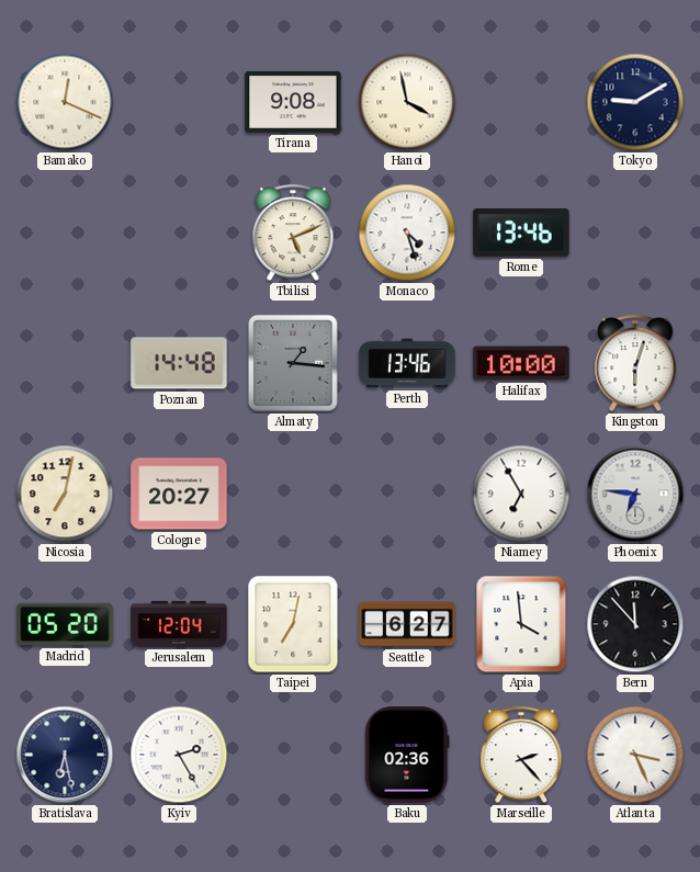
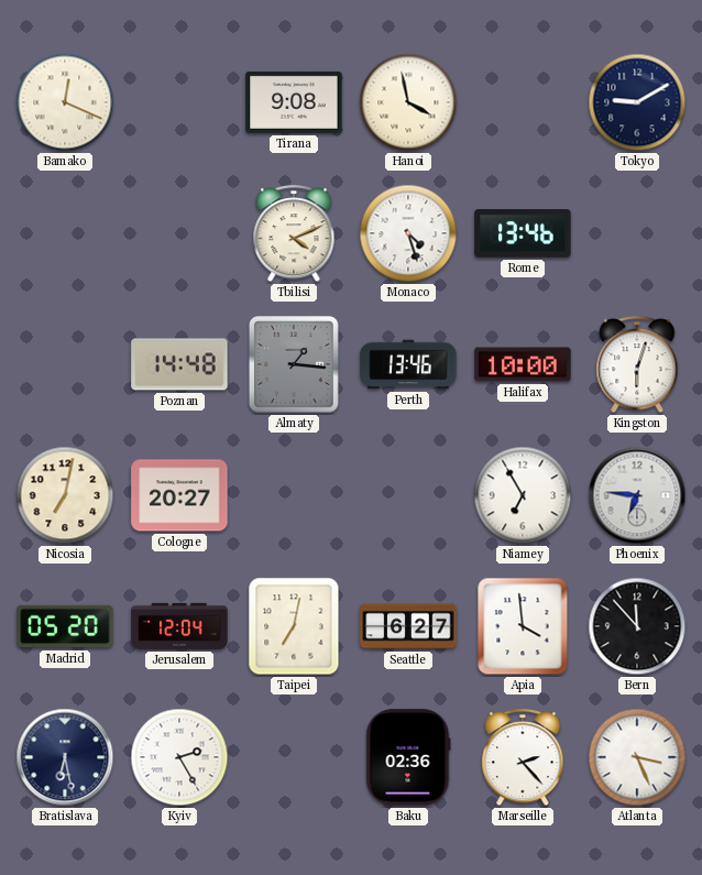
Tbilisi: 5:11 -> 4:11 (294, 234)
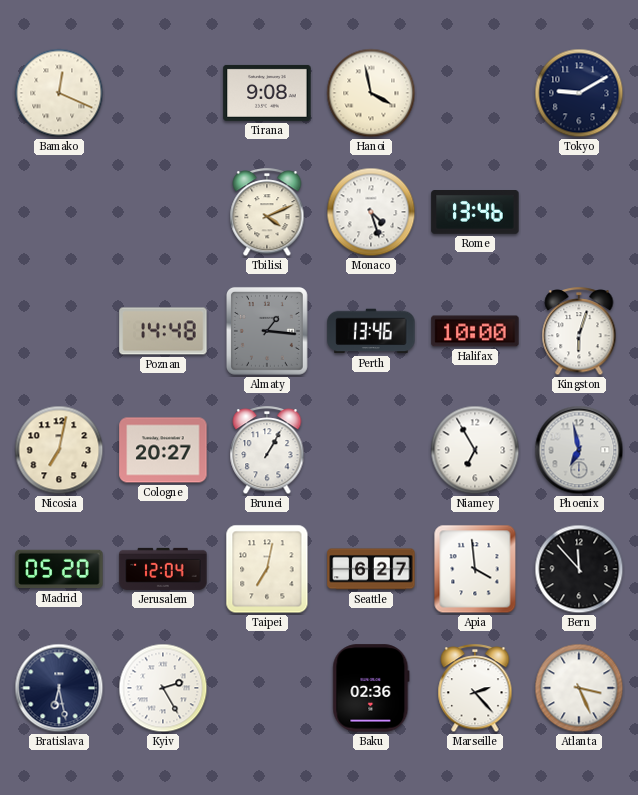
Brunei: none -> 1:05 (267, 451)
Phoenix: 6:46 -> 6:58 (579, 450)
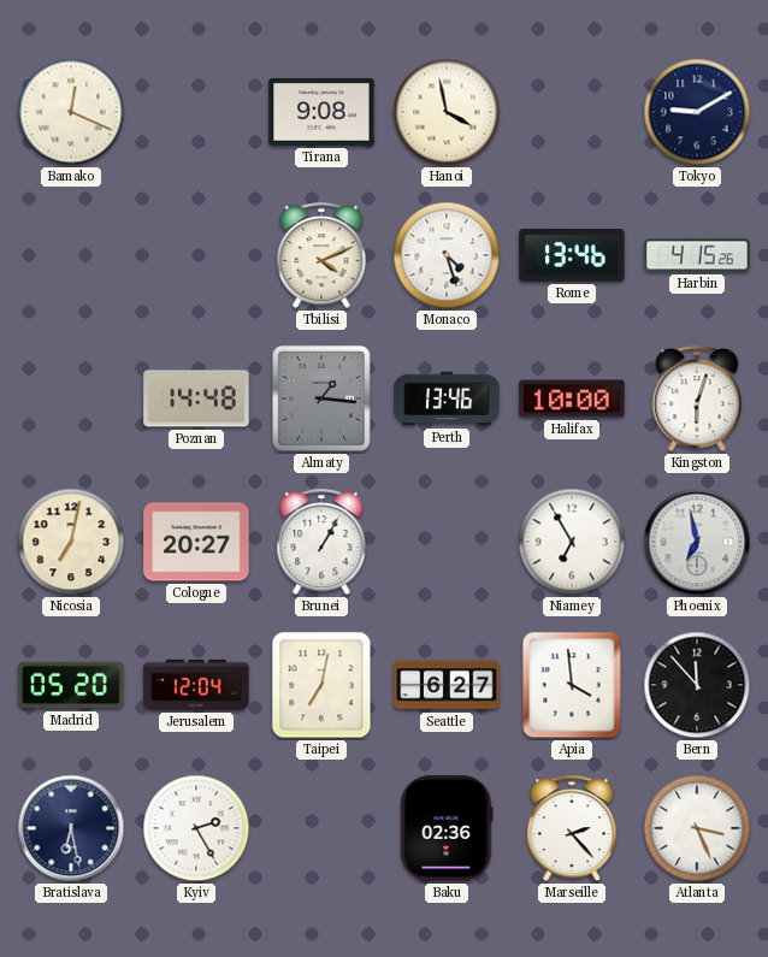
Harbin: none -> 4:15 (697, 255)
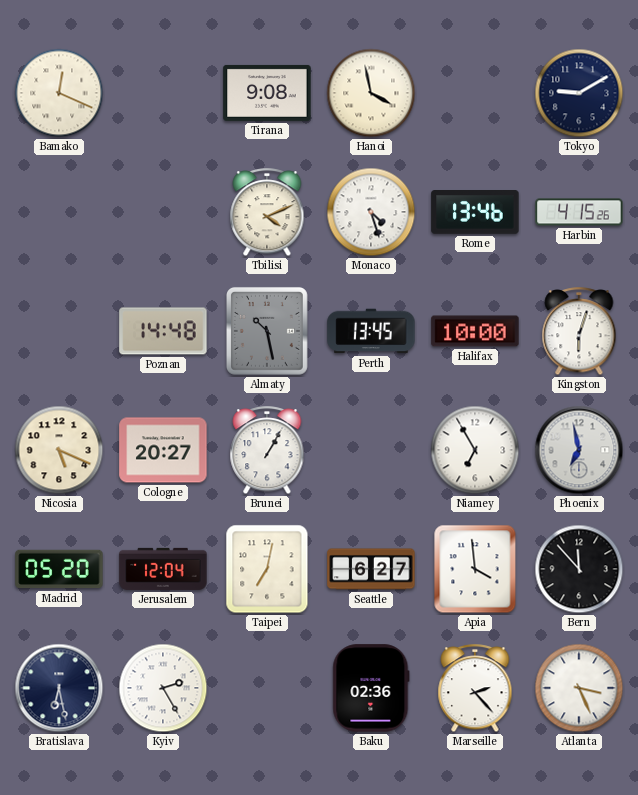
Almaty: 1:16 -> 10:28 (267, 331)
Perth: 13:46 -> 13:45 (371, 331)
Nicosia: 7:02 -> 5:19 (59, 450)
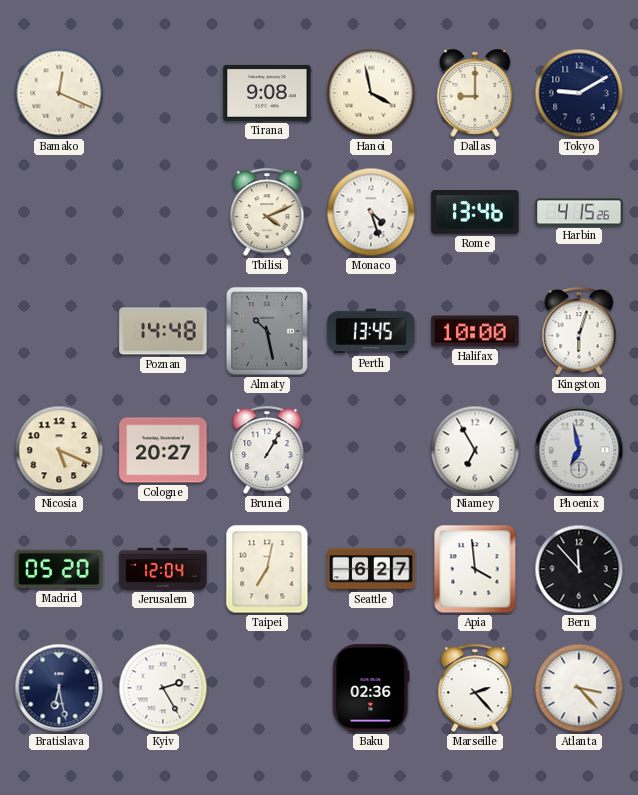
Dallas: none -> 9:00 (475, 93)
Atlanta: 3:26 -> 3:23 (579, 688)
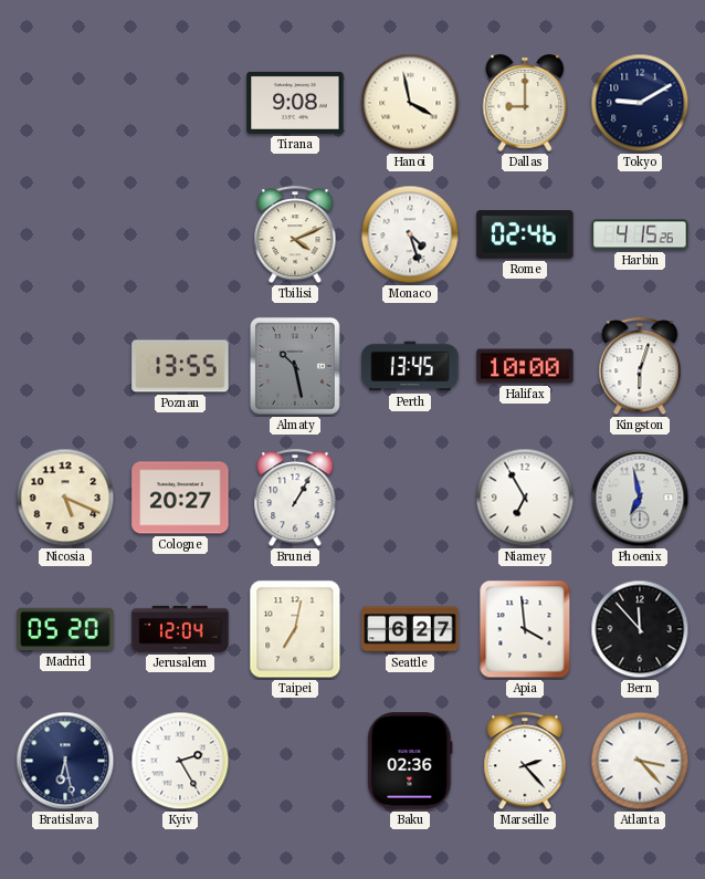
Bamako: 12:19 -> none (59, 93)
Rome: 13:46 -> 02:46 (525, 234)
Poznan: 14:48 -> 13:55 (180, 366)
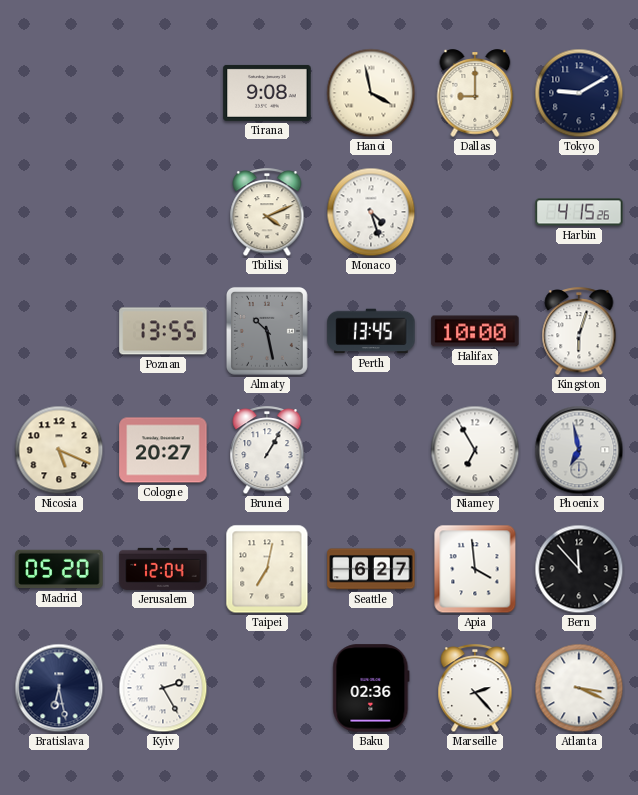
Rome: 02:46 -> none (525, 234)
Atlanta: 3:23 -> 3:19 (579, 688)
